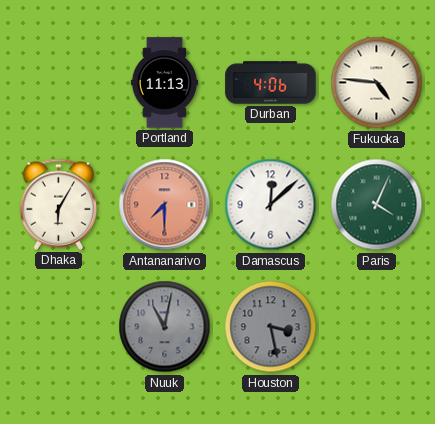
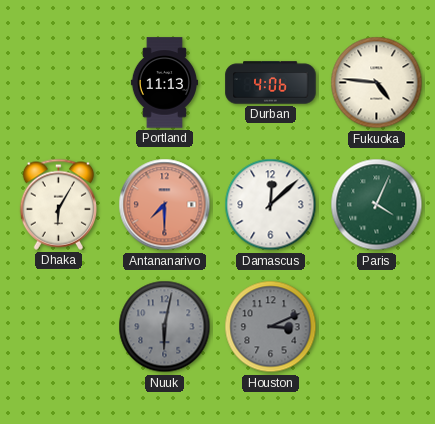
Nuuk: 11:02 -> 6:02 (165, 327)
Houston: 3:28 -> 3:11 (271, 327)
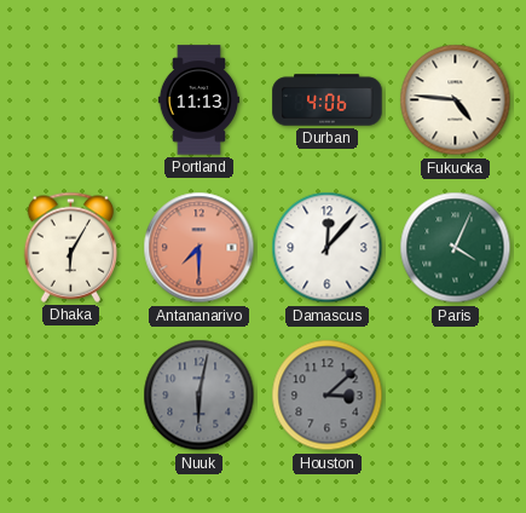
Damascus: 12:08 -> 12:07 (328, 248)
Houston: 3:11 -> 3:08 (328, 396)
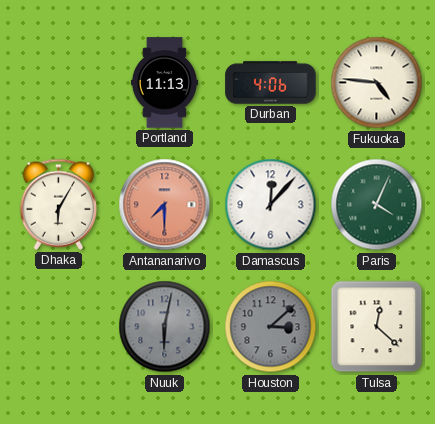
Tulsa: none -> 12:22 (377, 327)
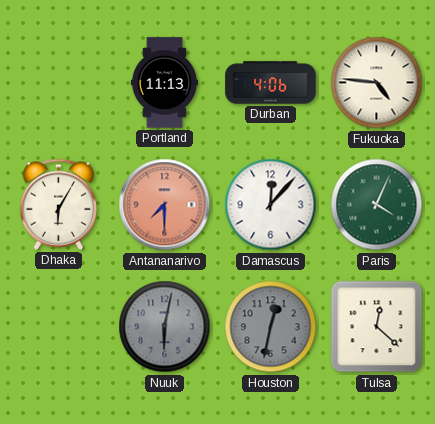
Houston: 3:08 -> 12:32 (271, 327)
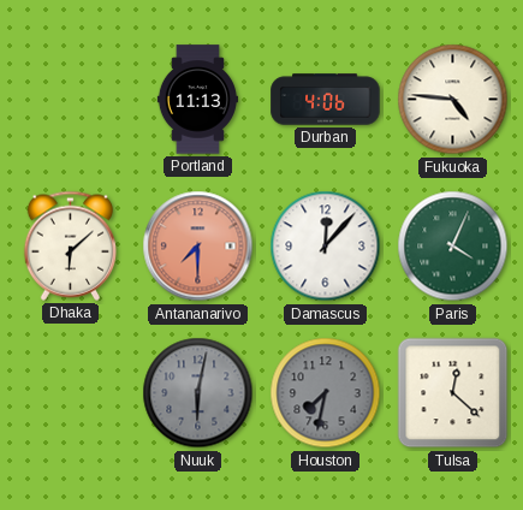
Dhaka: 6:05 -> 6:08 (70, 245)
Houston: 12:32 -> 7:32 (326, 393)
